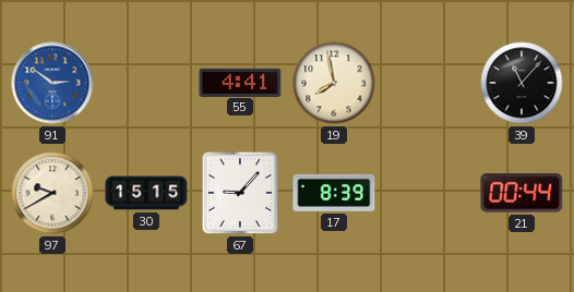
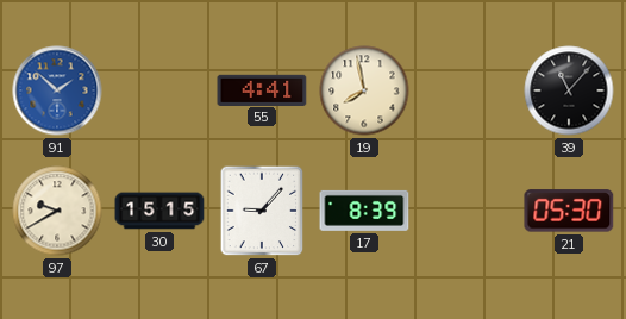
91: 2:51 -> 1:52 (57, 90)
21: 00:44 -> 05:30 (569, 211)
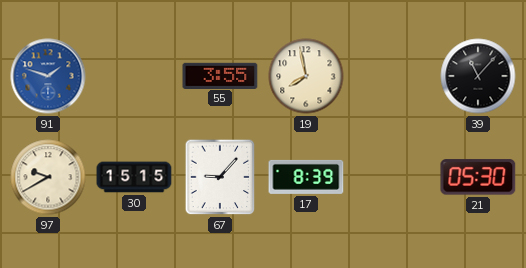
91: 1:52 -> 1:48 (48, 76)
55: 4:41 -> 3:55 (220, 75)
